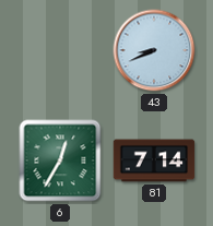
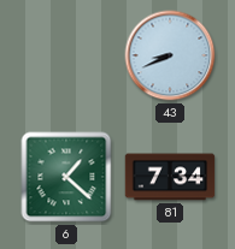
6: 12:35 -> 1:22 (66, 177)
81: 7:14 -> 7:34 (170, 177)
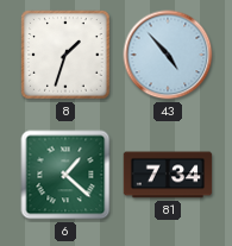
8: none -> 1:33 (65, 55)
43: 8:41 -> 4:53 (168, 55)
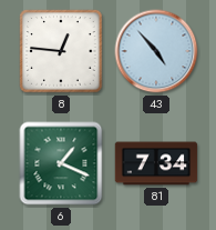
8: 1:33 -> 12:46 (61, 51)
6: 1:22 -> 1:19 (61, 163)
